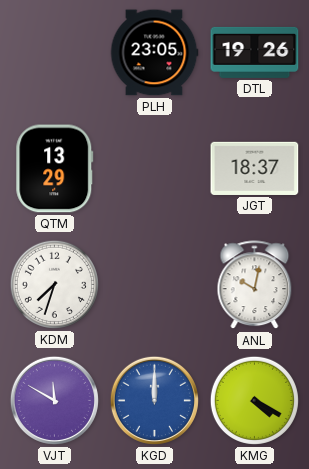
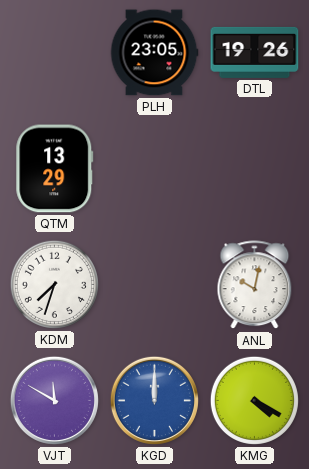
JGT: 18:37 -> none (255, 168)
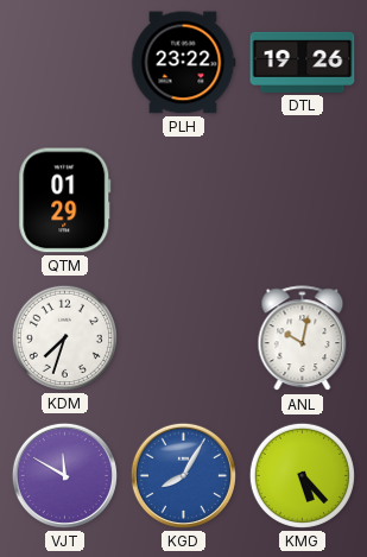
PLH: 23:05 -> 23:22 (183, 63)
QTM: 13:29 -> 01:29 (65, 201)
KGD: 12:00 -> 8:05 (183, 475)
KMG: 4:20 -> 5:23 (302, 475)
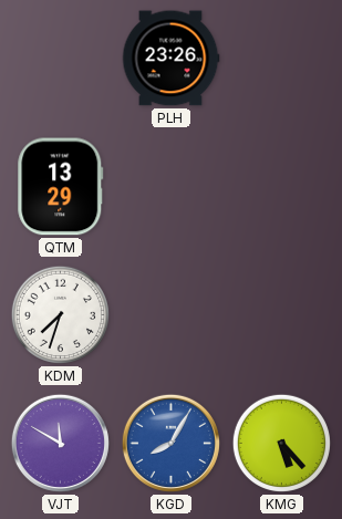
PLH: 23:22 -> 23:26 (170, 59)
DTL: 19:26 -> none (303, 62)
QTM: 01:29 -> 13:29 (61, 187)
ANL: 10:02 -> none (303, 338)
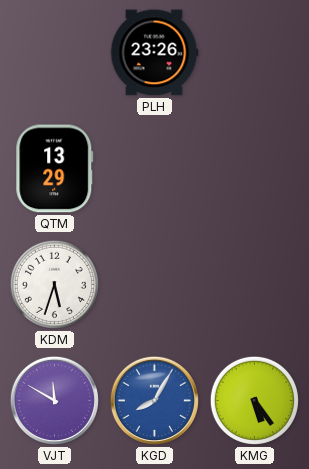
KDM: 7:33 -> 5:33 (54, 284)
KMG: 5:23 -> 5:24 (254, 400)
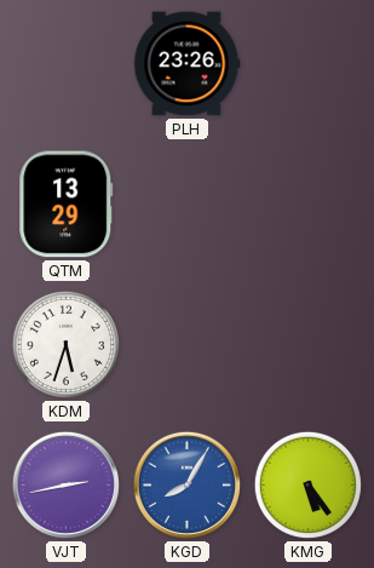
VJT: 11:50 -> 2:43 (65, 484)
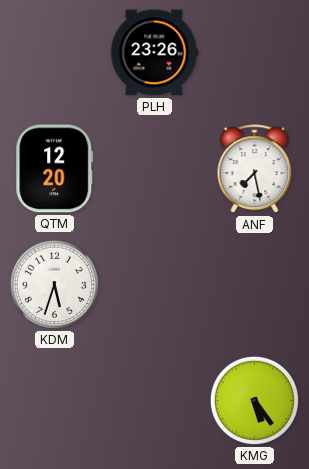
QTM: 13:29 -> 12:20 (55, 169)
ANF: none -> 7:28 (255, 169)
VJT: 2:43 -> none (65, 484)
KGD: 8:05 -> none (186, 484)
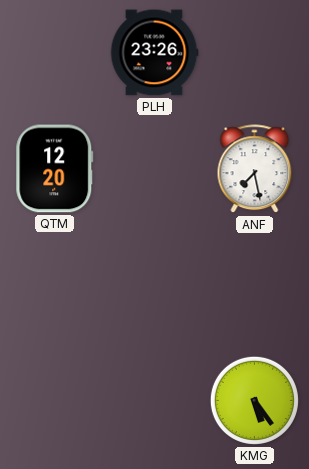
KDM: 5:33 -> none (54, 284)
